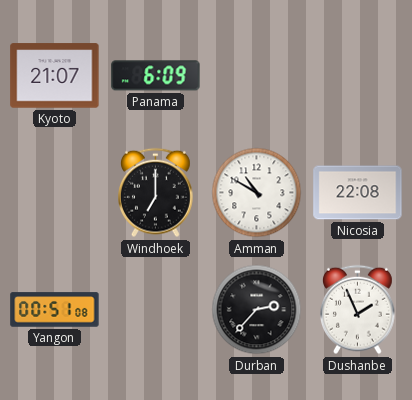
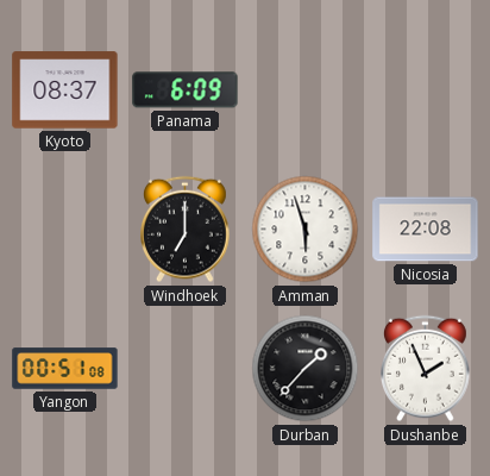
Kyoto: 21:07 -> 08:37 (65, 90)
Amman: 10:50 -> 5:57 (306, 230)
Durban: 2:37 -> 1:37 (306, 369)
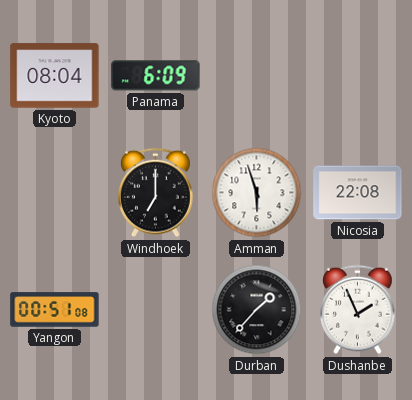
Kyoto: 08:37 -> 08:04 (55, 76)
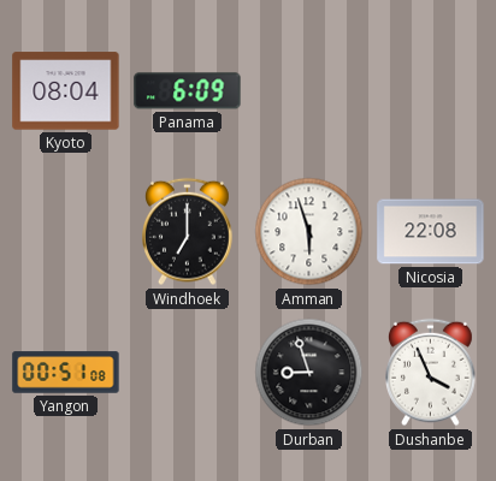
Durban: 1:37 -> 8:57 (309, 373)
Dushanbe: 1:56 -> 3:56 (431, 373)
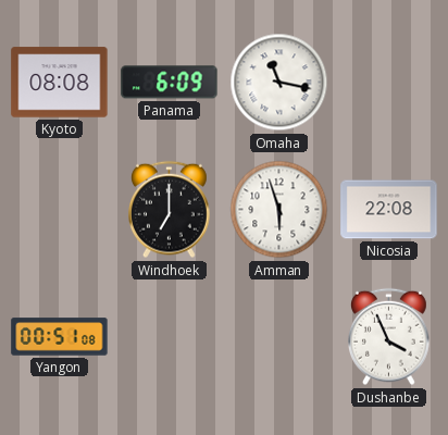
Kyoto: 08:04 -> 08:08 (60, 83)
Omaha: none -> 11:17 (279, 83)
Durban: 8:57 -> none (309, 373)
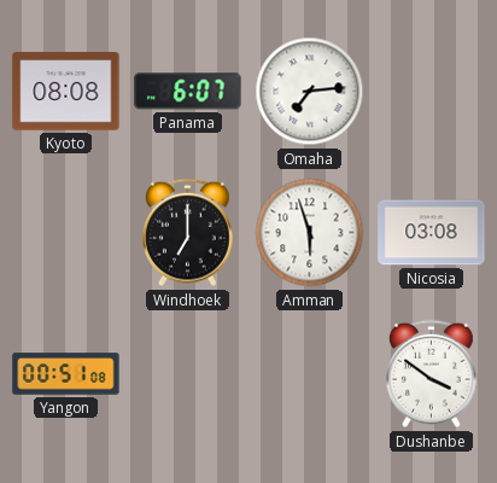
Panama: 6:09 -> 6:07 (188, 92)
Omaha: 11:17 -> 7:14 (310, 92)
Nicosia: 22:08 -> 03:08 (432, 233)
Dushanbe: 3:56 -> 3:51 (432, 374)
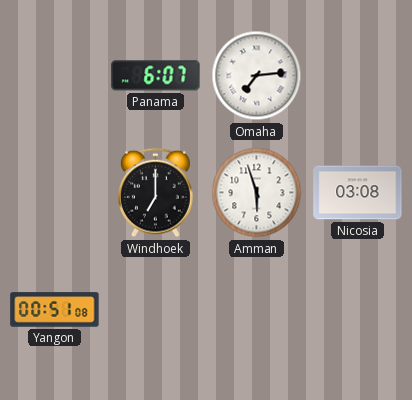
Kyoto: 08:08 -> none (66, 92)
Dushanbe: 3:51 -> none (432, 374)
